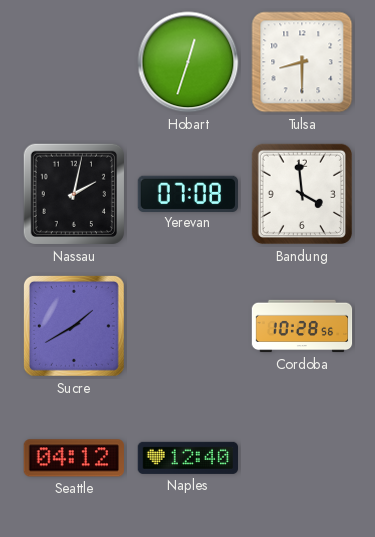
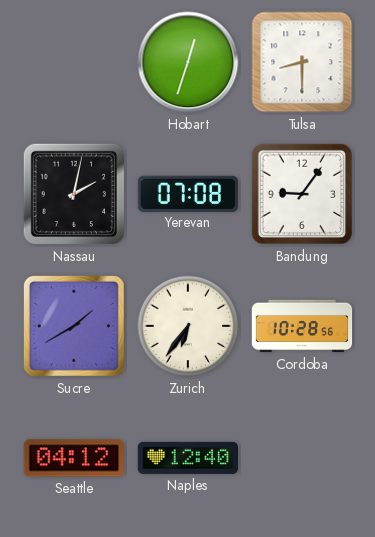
Bandung: 3:59 -> 9:06 (302, 194)
Zurich: none -> 6:36 (188, 326)
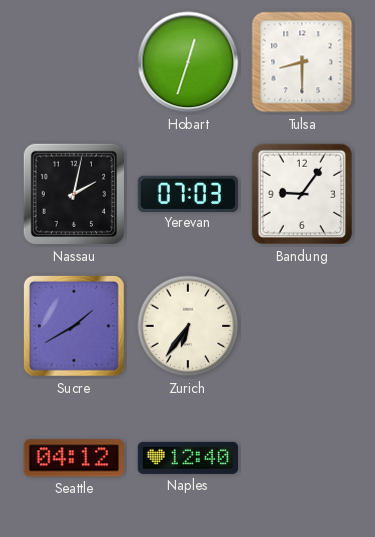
Yerevan: 07:08 -> 07:03 (187, 193)
Cordoba: 10:28 -> none (302, 326)
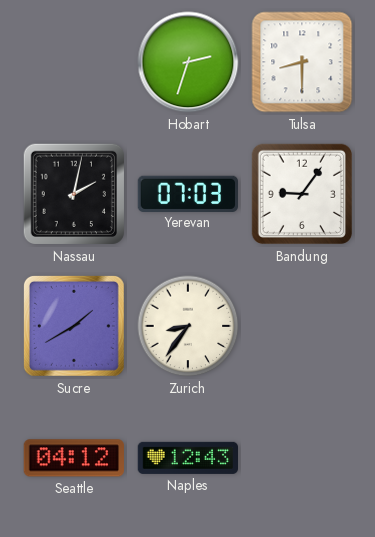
Hobart: 12:33 -> 2:33 (188, 62)
Zurich: 6:36 -> 8:36 (188, 326)
Naples: 12:40 -> 12:43 (187, 458)
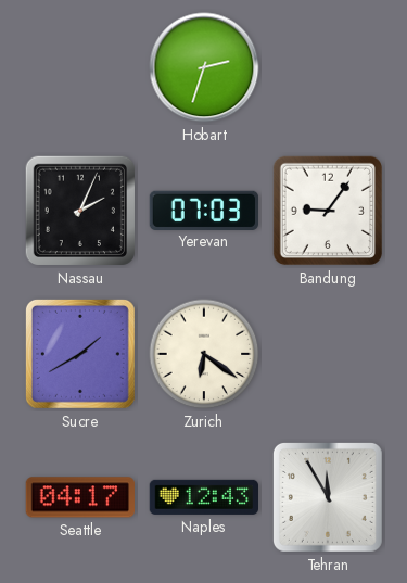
Tulsa: 8:30 -> none (302, 62)
Nassau: 2:02 -> 2:04 (80, 211)
Zurich: 8:36 -> 6:21 (204, 354)
Seattle: 04:12 -> 04:17 (80, 497)
Tehran: none -> 11:55 (328, 497)
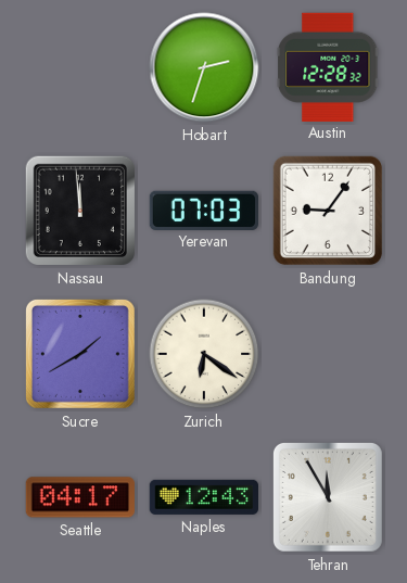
Austin: none -> 12:28 (328, 66)
Nassau: 2:04 -> 11:59 (80, 211)
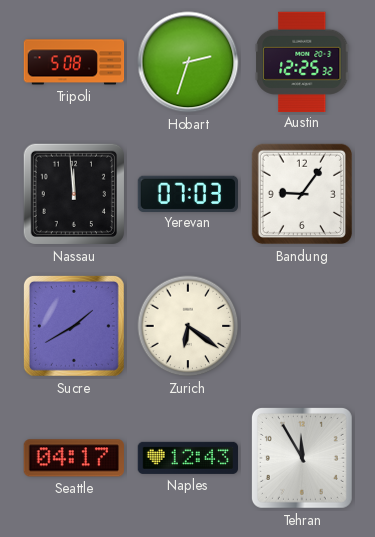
Tripoli: none -> 5:08 (74, 62)
Austin: 12:28 -> 12:25 (302, 61)
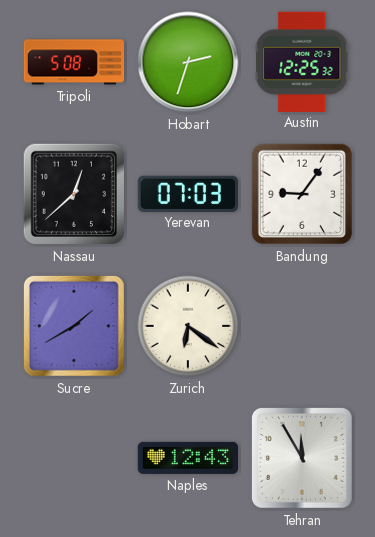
Nassau: 11:59 -> 12:38 (74, 194)
Seattle: 04:17 -> none (74, 458)
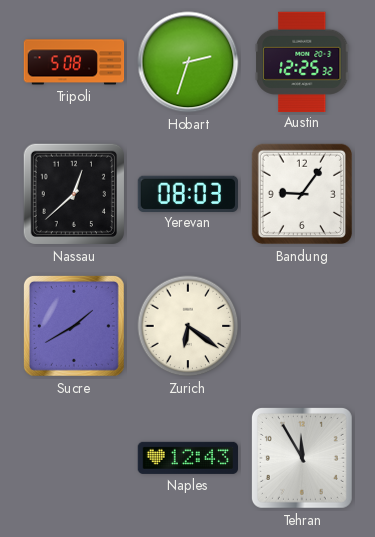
Yerevan: 07:03 -> 08:03 (187, 193)
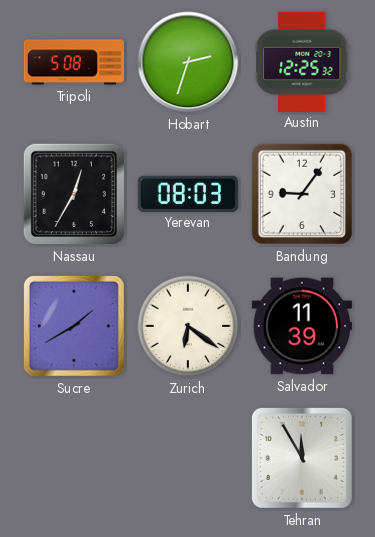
Nassau: 12:38 -> 12:35 (74, 194)
Salvador: none -> 11:39 (301, 326)
Naples: 12:43 -> none (187, 458)
